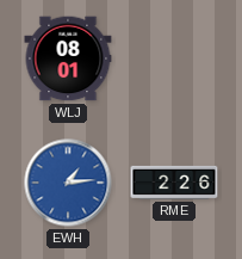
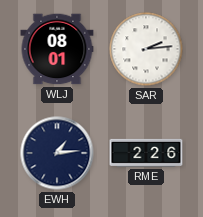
SAR: none -> 2:14 (146, 49)
EWH dial: blue -> navy (57, 153)
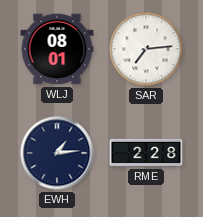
SAR: 2:14 -> 7:14 (146, 49)
RME: 2:26 -> 2:28 (146, 153)
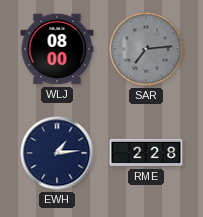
WLJ: 08:01 -> 08:00 (57, 49)
SAR dial: white -> grey (146, 49)
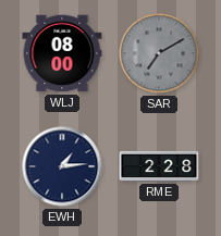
SAR: 7:14 -> 7:10 (159, 53)
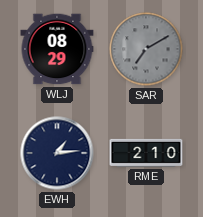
WLJ: 08:00 -> 08:29 (57, 49)
RME: 2:28 -> 2:10 (146, 153)
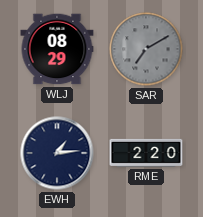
RME: 2:10 -> 2:20 (146, 153)
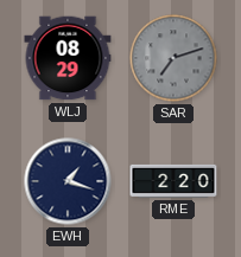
SAR: 7:10 -> 7:12 (173, 58)
EWH: 1:14 -> 1:18 (68, 181)
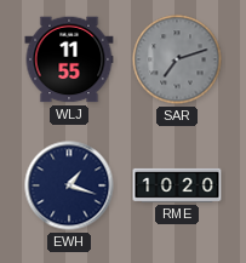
WLJ: 08:29 -> 11:55 (69, 59)
RME: 2:20 -> 10:20 (177, 185)
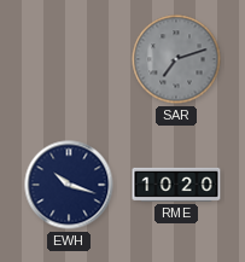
WLJ: 11:55 -> none (69, 59)
EWH: 1:18 -> 10:18 (69, 185)
